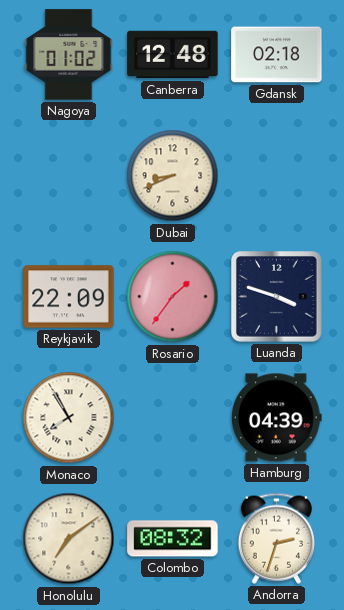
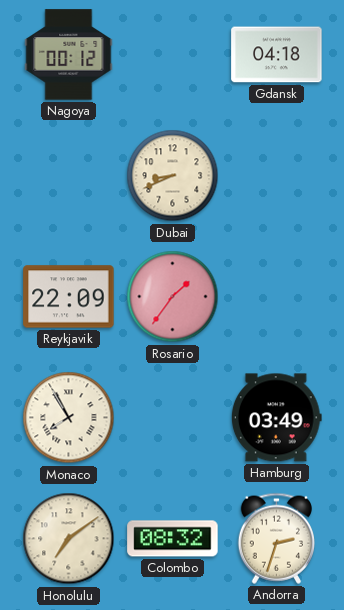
Nagoya: 01:02 -> 00:12 (69, 55)
Canberra: 12:48 -> none (173, 55)
Gdansk: 02:18 -> 04:18 (277, 55)
Luanda: 3:48 -> none (277, 297)
Hamburg: 04:39 -> 03:49 (276, 418)
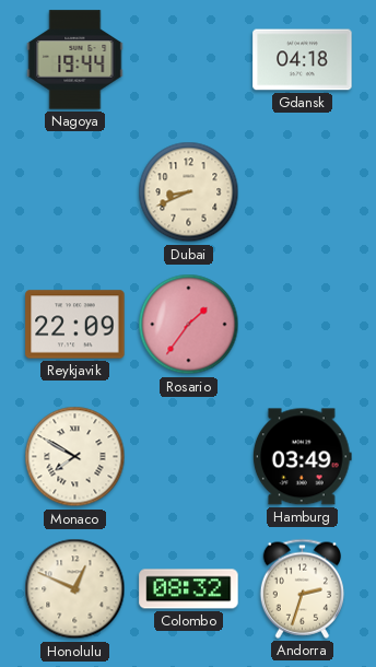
Nagoya: 00:12 -> 19:44 (75, 60)
Monaco: 7:55 -> 7:50 (75, 457)
Honolulu: 7:09 -> 12:49 (75, 589)
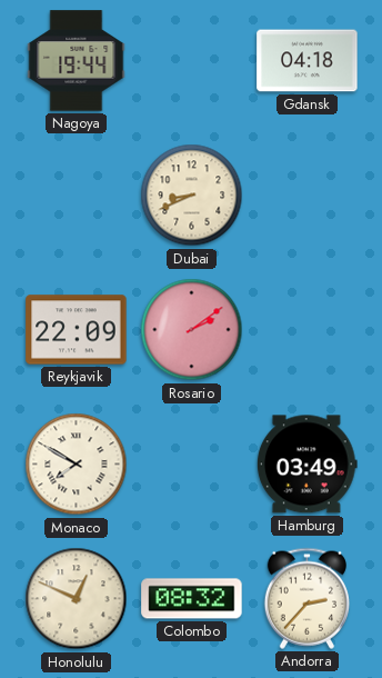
Rosario: 1:36 -> 2:09 (192, 330)
Andorra: 2:33 -> 2:37 (306, 598)
